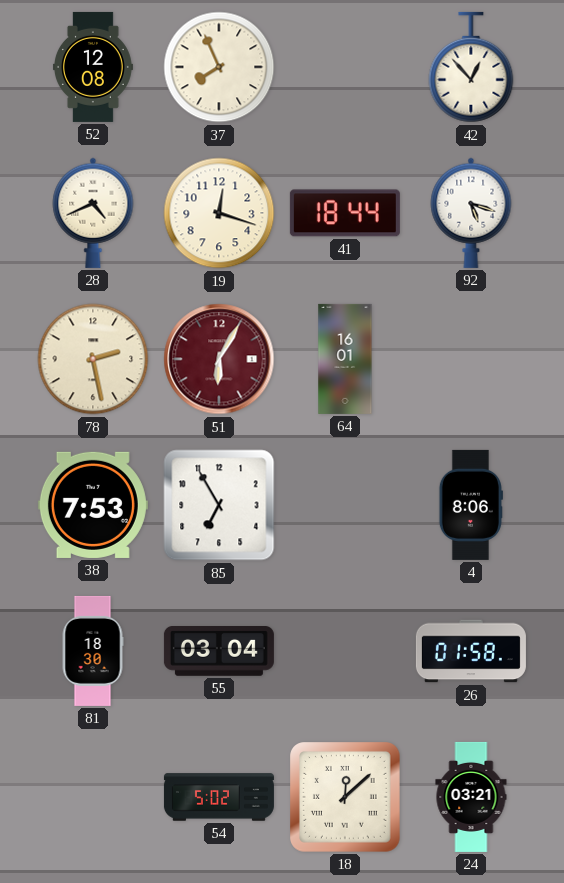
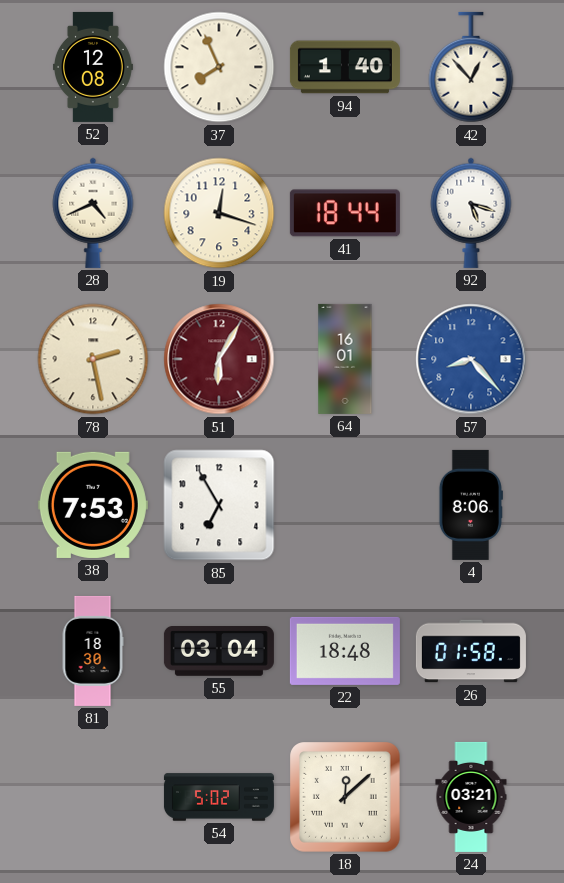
94: none -> 1:40 (345, 67)
57: none -> 8:23 (471, 359)
22: none -> 18:48 (345, 651)
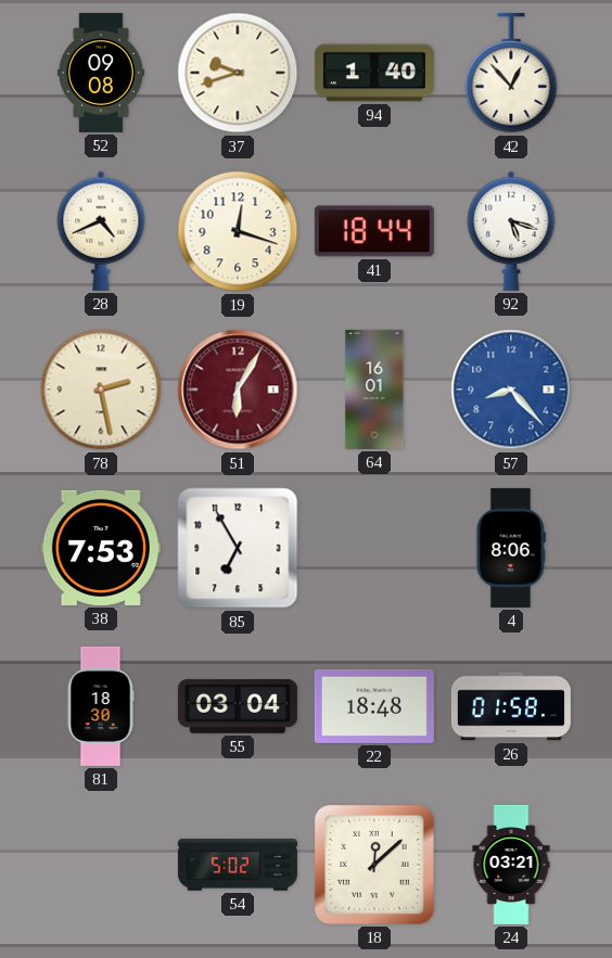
52: 12:08 -> 09:08 (101, 73)
37: 7:56 -> 9:42 (238, 73)
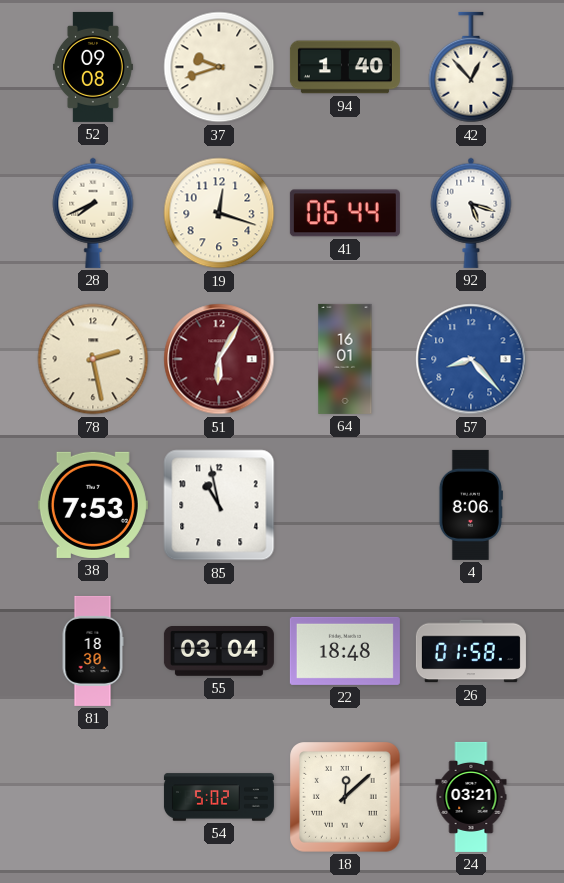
28: 4:41 -> 7:41 (93, 213)
41: 18:44 -> 06:44 (345, 213)
85: 6:55 -> 10:58 (219, 505)
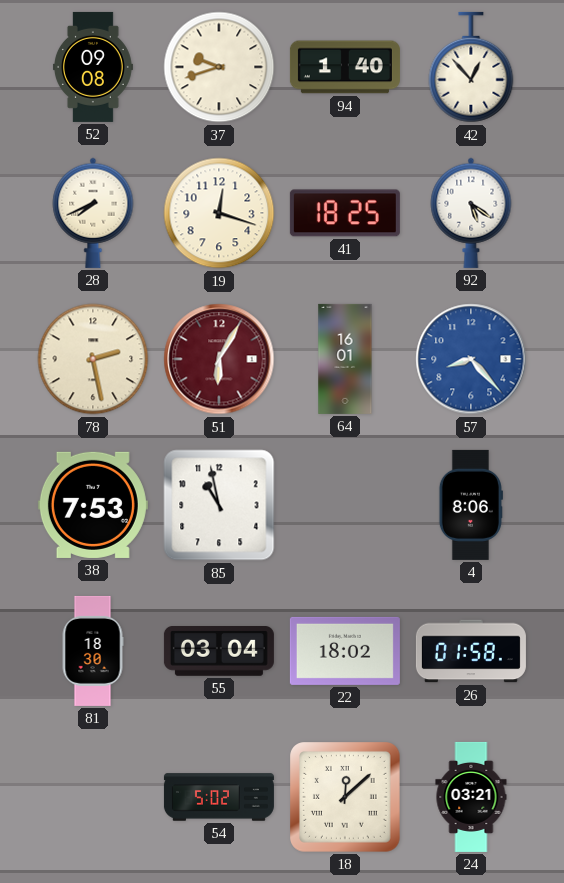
41: 06:44 -> 18:25 (345, 213)
92: 5:18 -> 5:21 (471, 213)
22: 18:48 -> 18:02 (345, 651)
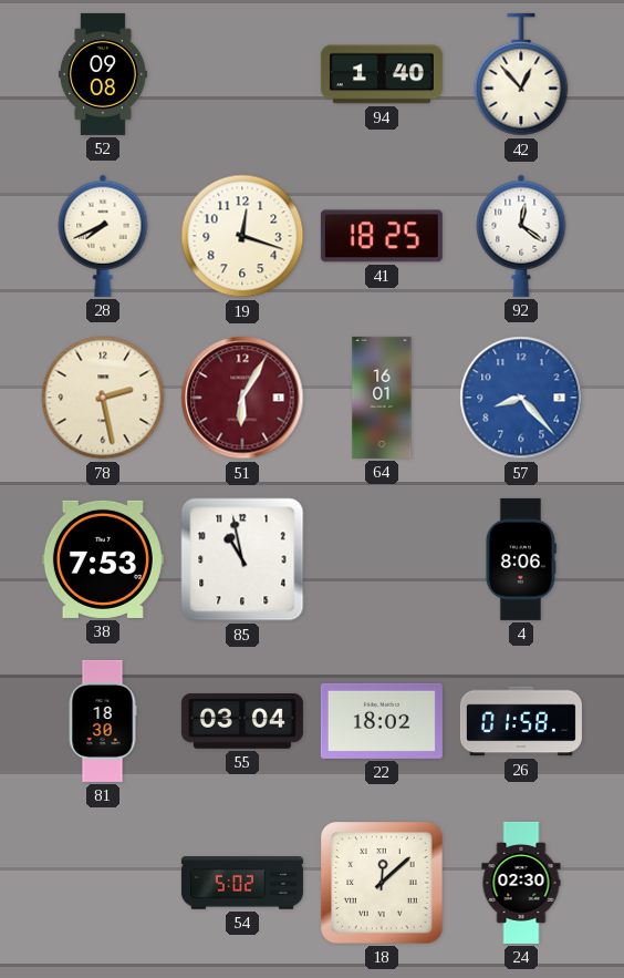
37: 9:42 -> none (219, 67)
92: 5:21 -> 12:21 (521, 236)
24: 03:21 -> 02:30 (521, 883)
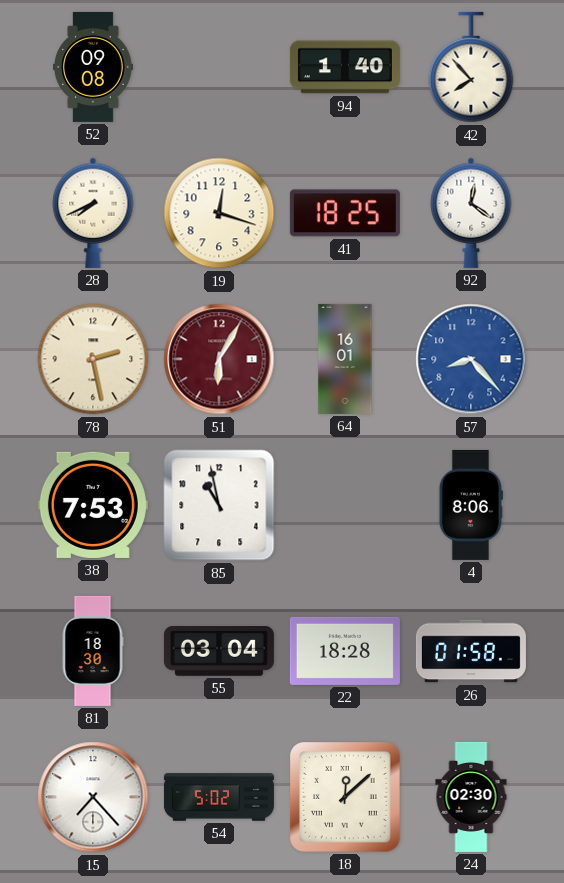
42: 12:53 -> 7:53 (471, 67)
22: 18:02 -> 18:28 (345, 651)
15: none -> 7:23 (93, 797)
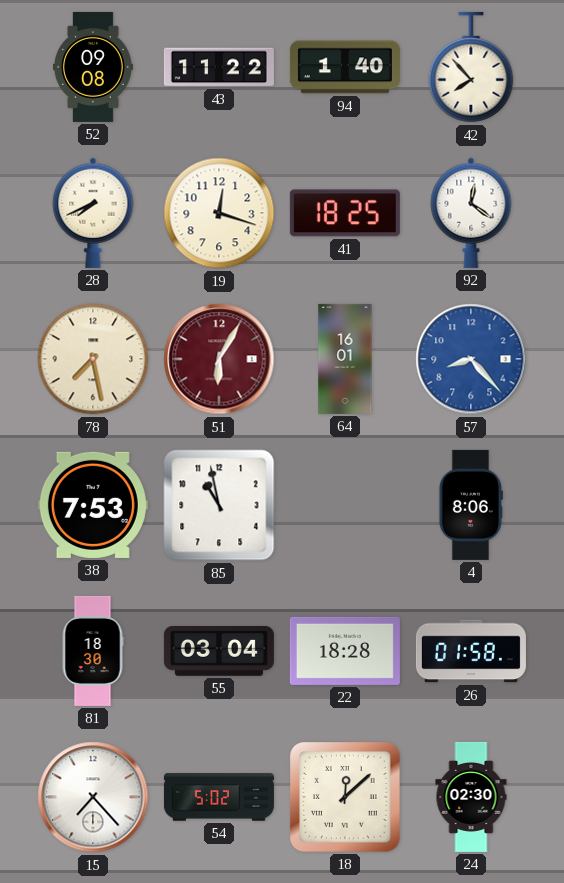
43: none -> 11:22 (219, 67)
78: 2:28 -> 7:28 (93, 359)
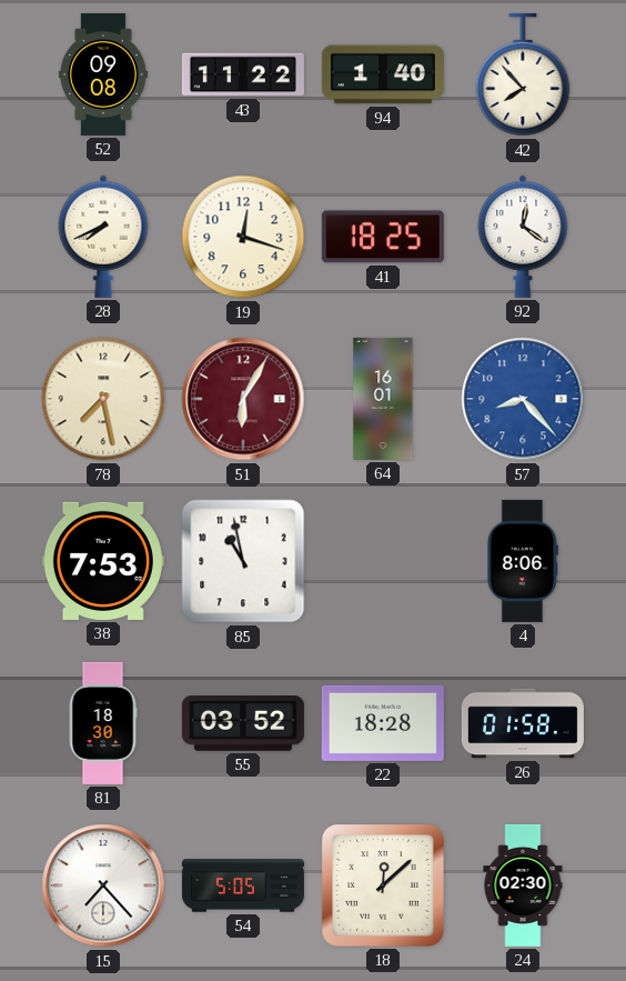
55: 03:04 -> 03:52 (243, 724)
54: 5:02 -> 5:05 (243, 885)
